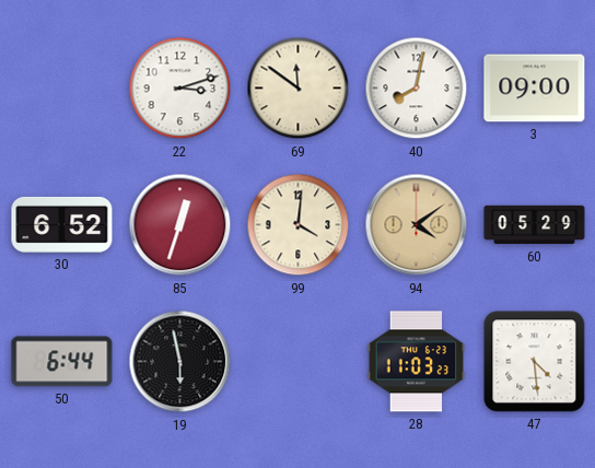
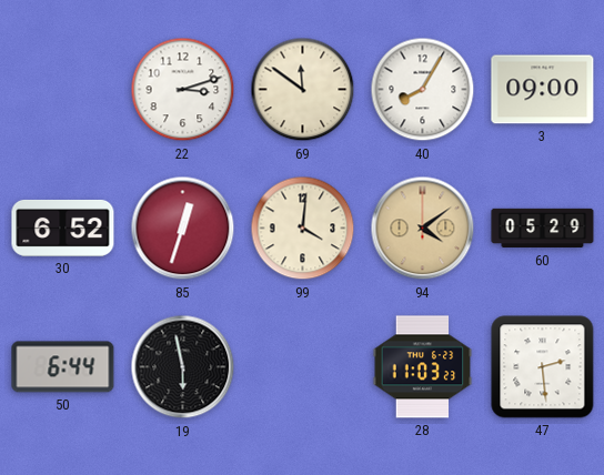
40: 8:02 -> 8:05 (423, 90)
47: 4:29 -> 2:29 (543, 367)
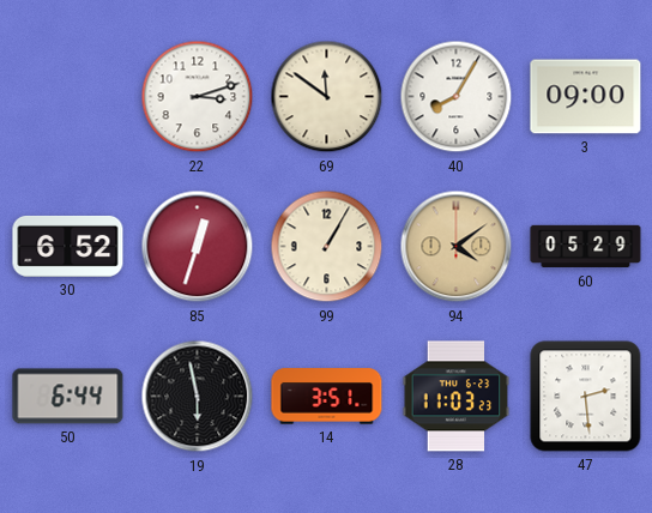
99: 4:01 -> 1:05 (327, 247)
14: none -> 3:51 (327, 397)
